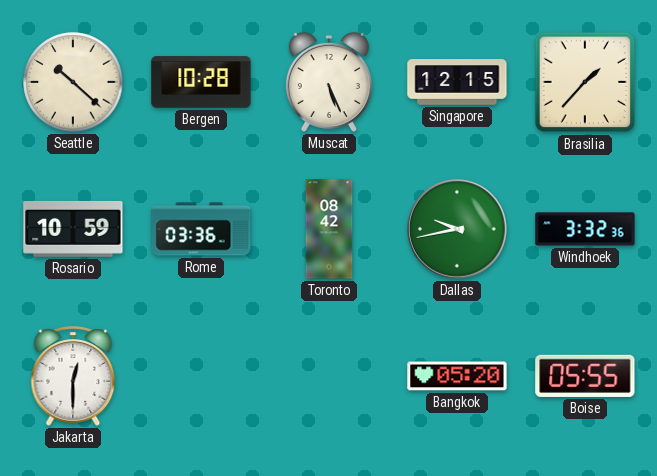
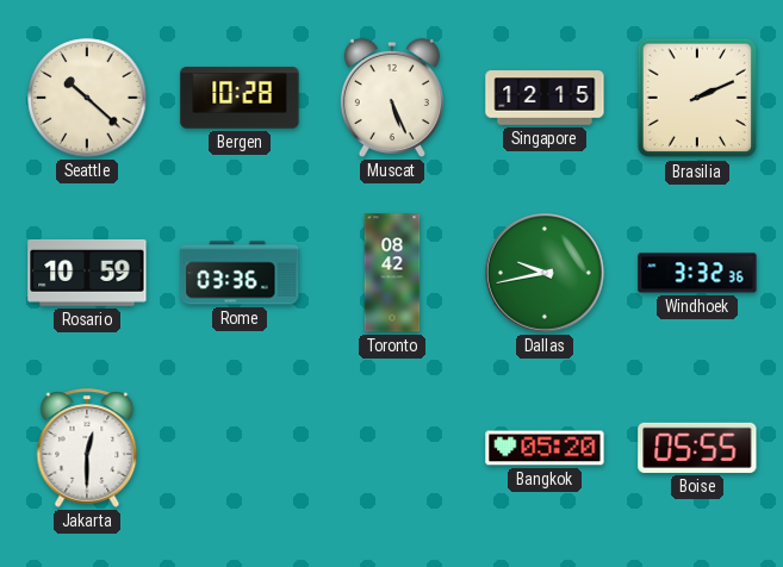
Brasilia: 1:37 -> 2:11 (697, 98)
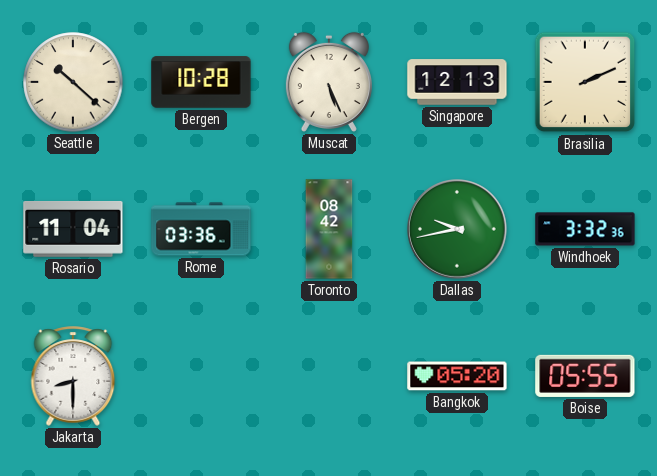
Singapore: 12:15 -> 12:13 (457, 82)
Rosario: 10:59 -> 11:04 (73, 229)
Jakarta: 12:30 -> 8:30 (73, 376)
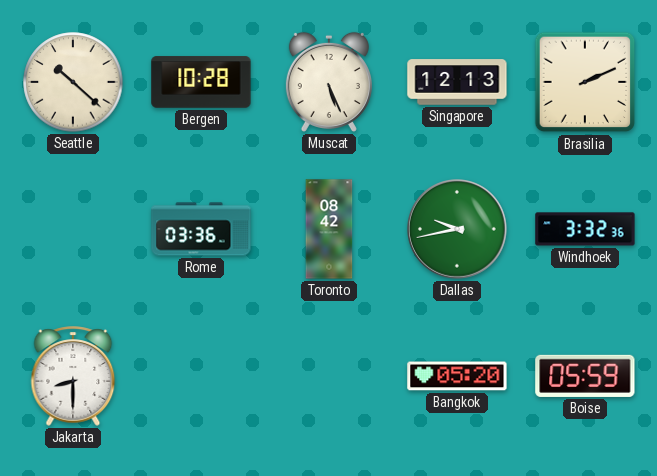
Rosario: 11:04 -> none (73, 229)
Boise: 05:55 -> 05:59 (585, 376)
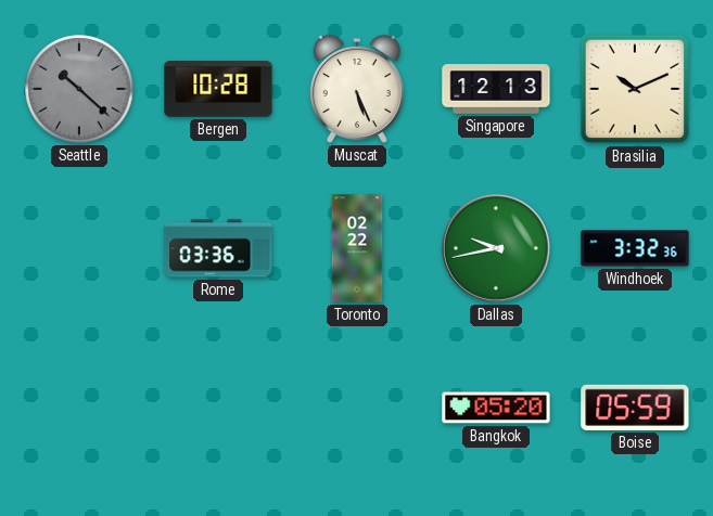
Seattle dial: cream -> grey (79, 89)
Brasilia: 2:11 -> 10:11 (635, 89)
Toronto: 08:42 -> 02:22 (357, 248)
Jakarta: 8:30 -> none (73, 376)
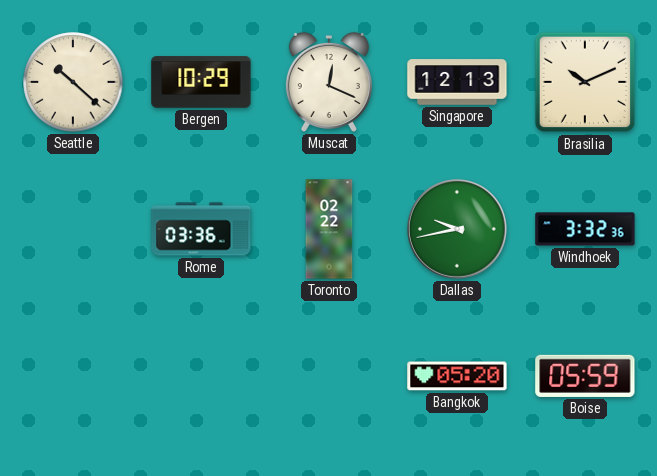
Seattle dial: grey -> cream (73, 82)
Bergen: 10:28 -> 10:29 (201, 82)
Muscat: 5:26 -> 12:19 (329, 82)
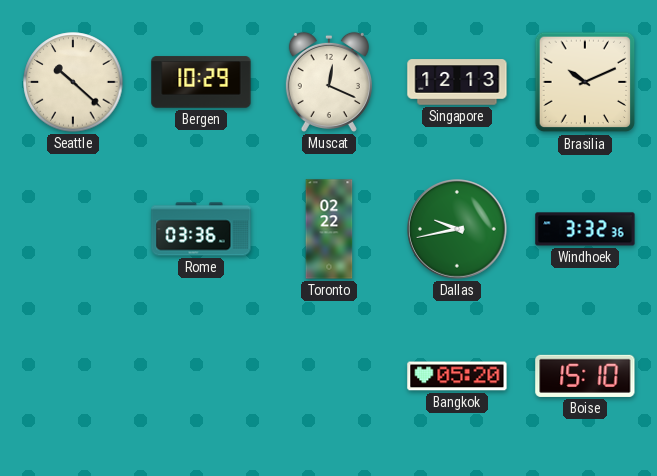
Boise: 05:59 -> 15:10 (585, 376)
